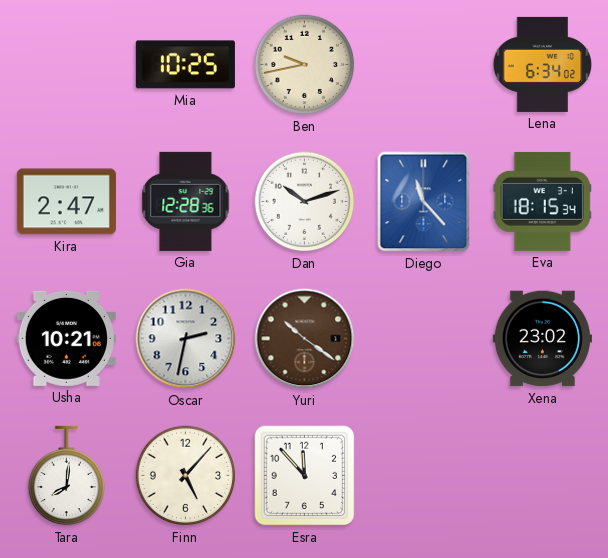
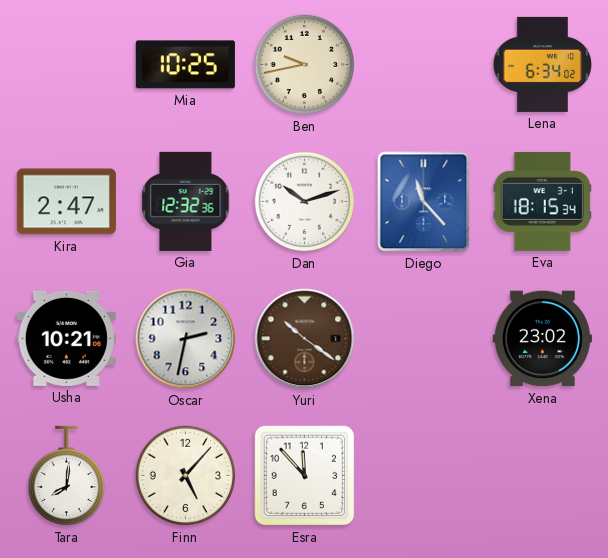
Gia: 12:28 -> 12:32 (186, 201)
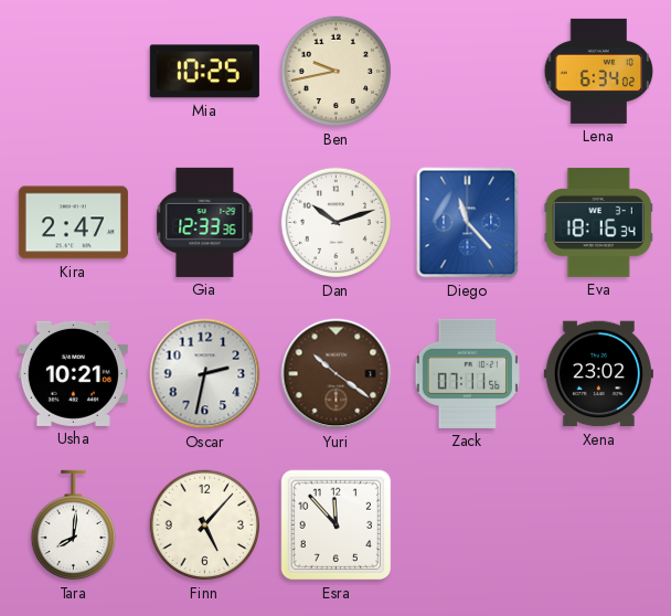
Gia: 12:32 -> 12:33 (205, 222)
Eva: 18:15 -> 18:16 (598, 222)
Zack: none -> 07:11 (467, 373)
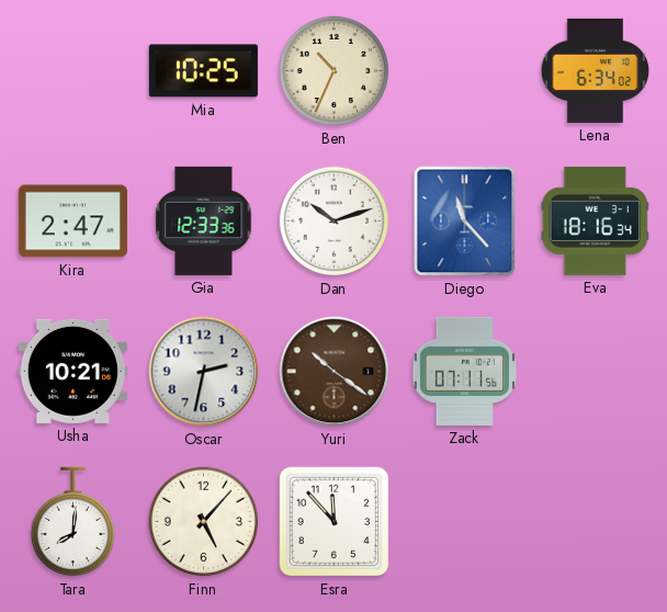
Ben: 9:43 -> 10:34 (335, 71)
Xena: 23:02 -> none (598, 374)
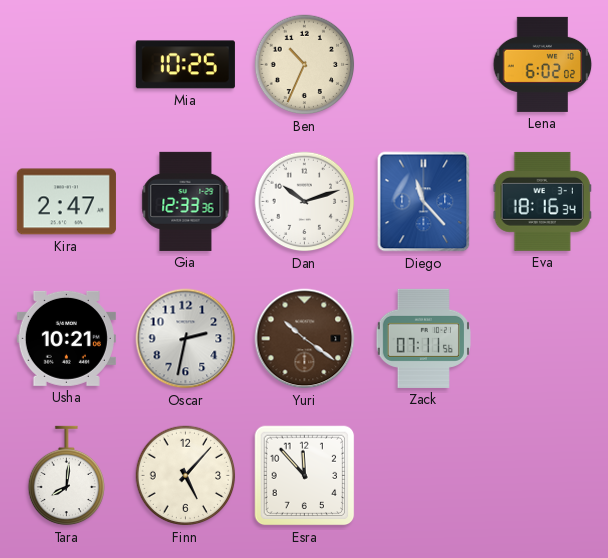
Lena: 6:34 -> 6:02 (543, 64)
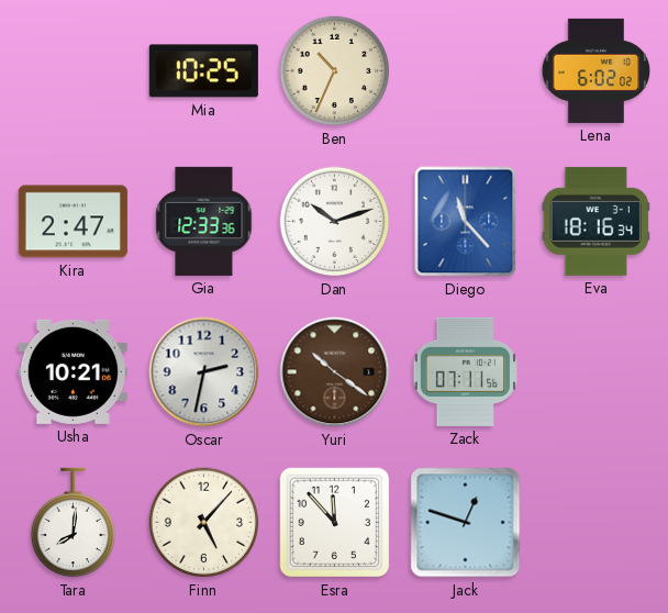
Jack: none -> 12:48 (466, 523)
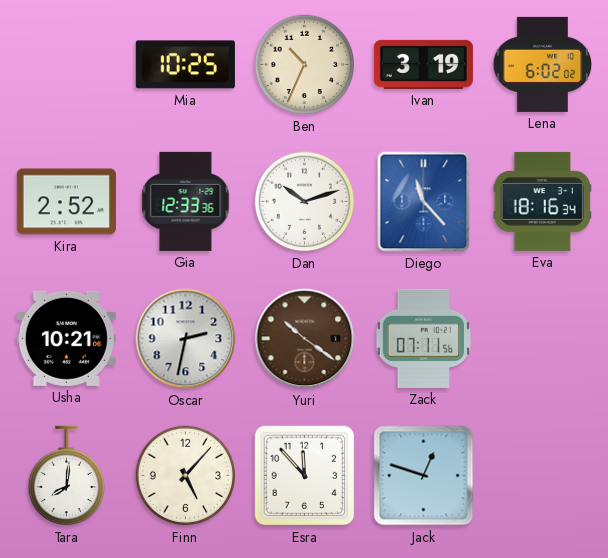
Ivan: none -> 3:19 (423, 64)
Kira: 2:47 -> 2:52 (66, 202)
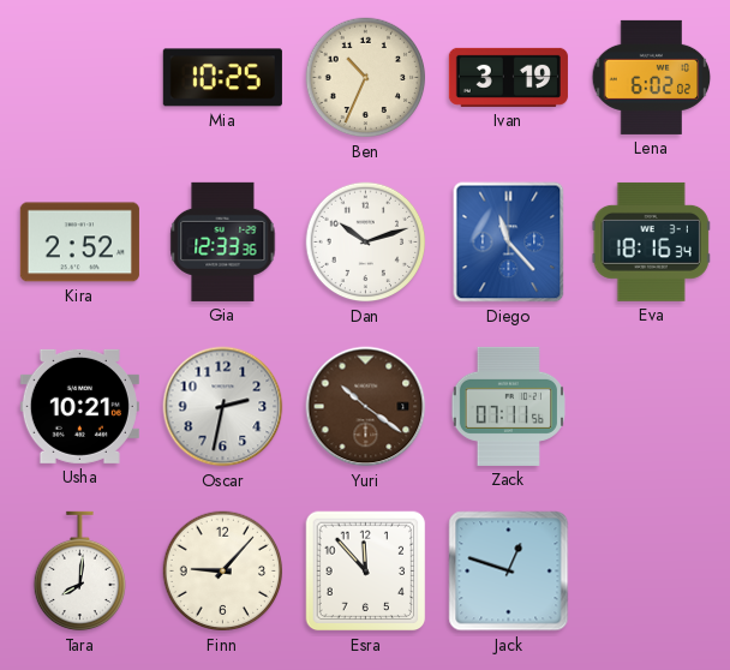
Finn: 5:07 -> 9:07 (223, 572)
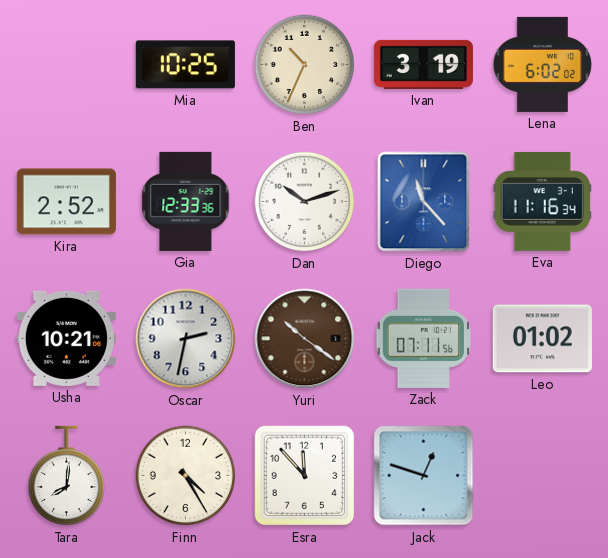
Eva: 18:16 -> 11:16 (542, 201)
Leo: none -> 01:02 (542, 339)
Finn: 9:07 -> 4:25 (186, 476)
